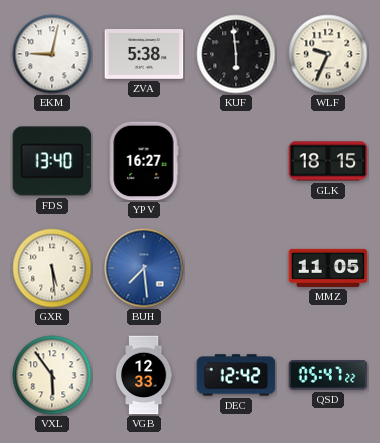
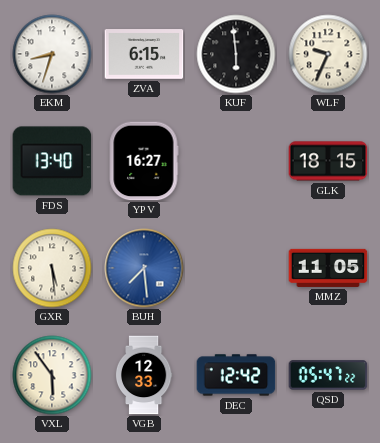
EKM: 9:02 -> 8:33 (52, 54)
ZVA: 5:38 -> 6:15 (144, 54)
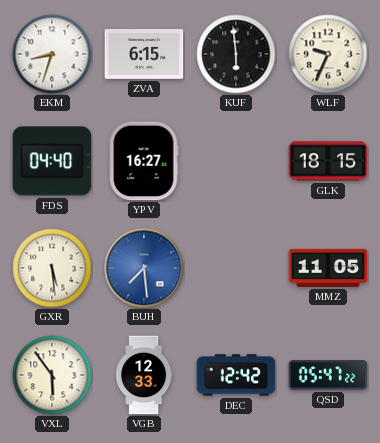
FDS: 13:40 -> 04:40 (52, 161)
